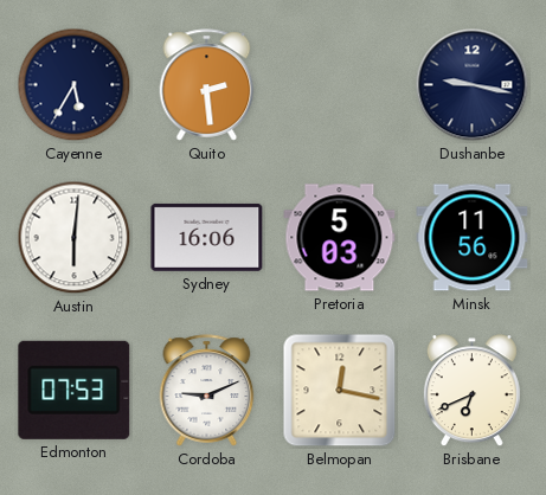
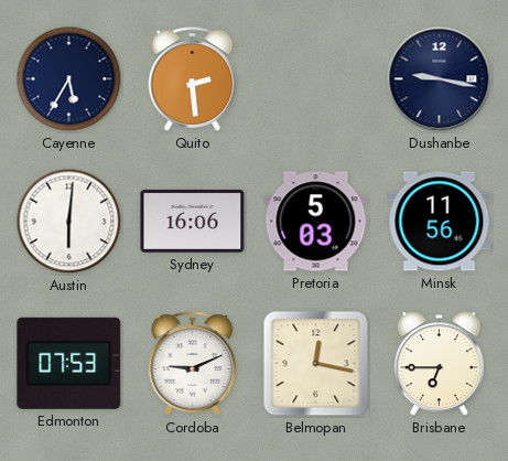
Brisbane: 6:41 -> 6:45 (439, 364)
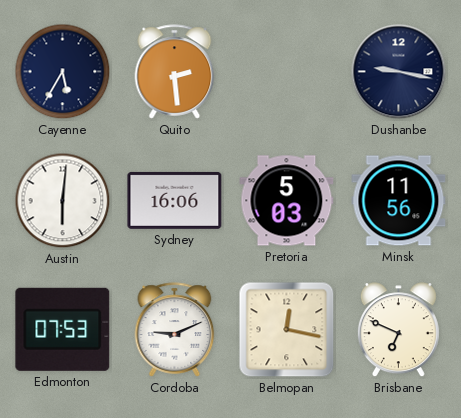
Brisbane: 6:45 -> 6:49 (398, 330)
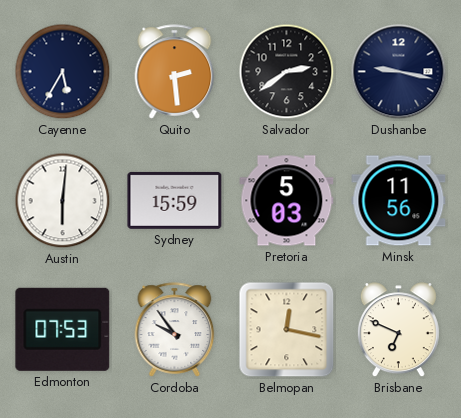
Salvador: none -> 2:39 (287, 72)
Sydney: 16:06 -> 15:59 (175, 200)
Cordoba: 9:11 -> 9:54 (175, 330)
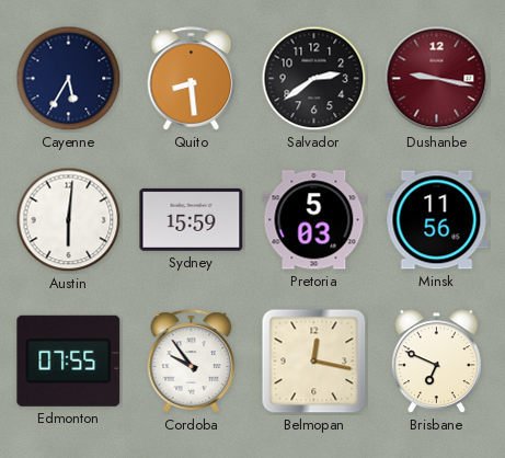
Quito: 2:29 -> 8:29 (192, 79)
Dushanbe dial: navy -> burgundy (437, 79)
Edmonton: 07:53 -> 07:55 (69, 360)
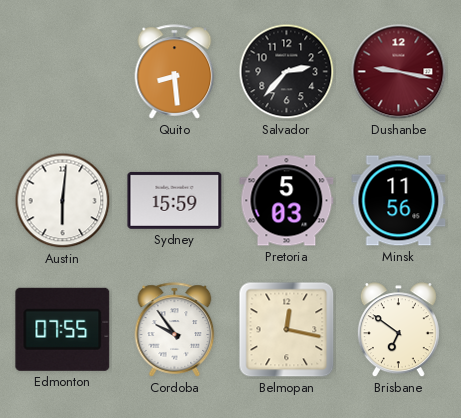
Cayenne: 5:35 -> none (69, 79)
Salvador: 2:39 -> 2:37 (287, 72)
Brisbane: 6:49 -> 6:51 (398, 330)
